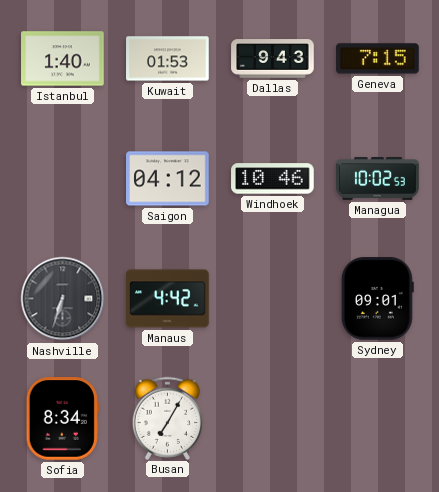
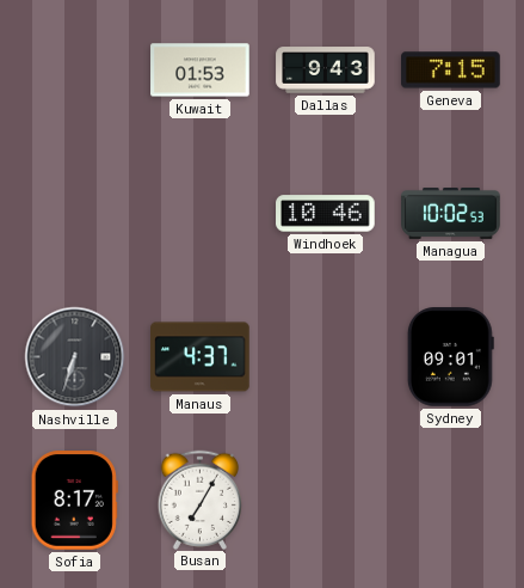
Istanbul: 1:40 -> none (63, 59)
Saigon: 04:12 -> none (168, 179)
Manaus: 4:42 -> 4:37 (201, 357)
Sofia: 8:34 -> 8:17 (74, 501)
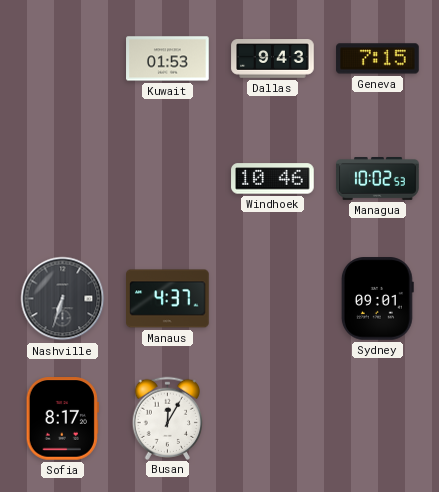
Busan: 7:05 -> 12:05 (168, 418)
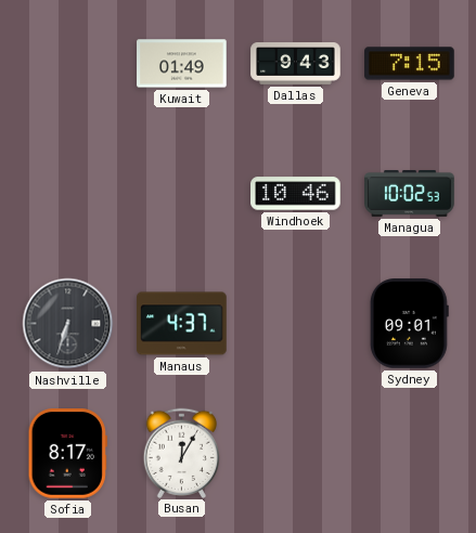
Kuwait: 01:53 -> 01:49 (182, 64)
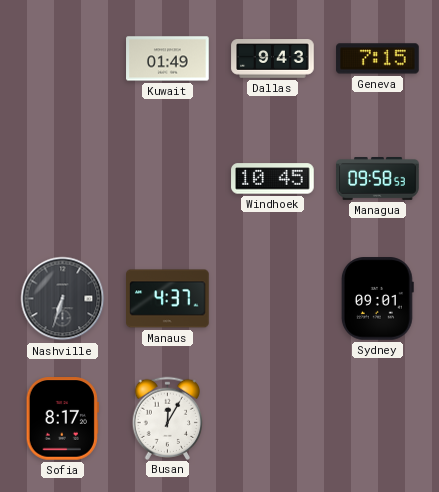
Windhoek: 10:46 -> 10:45 (273, 179)
Managua: 10:02 -> 09:58 (378, 179)
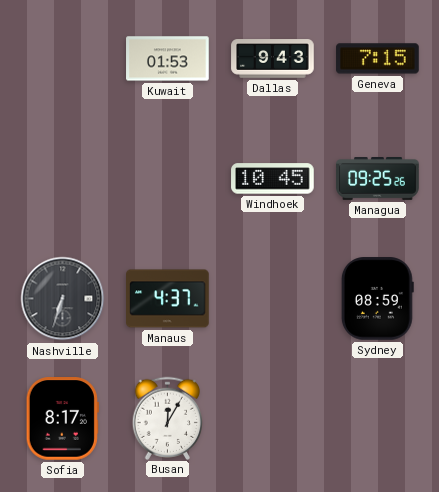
Kuwait: 01:49 -> 01:53 (168, 59)
Managua: 09:58 -> 09:25 (378, 179)
Sydney: 09:01 -> 08:59 (377, 299)
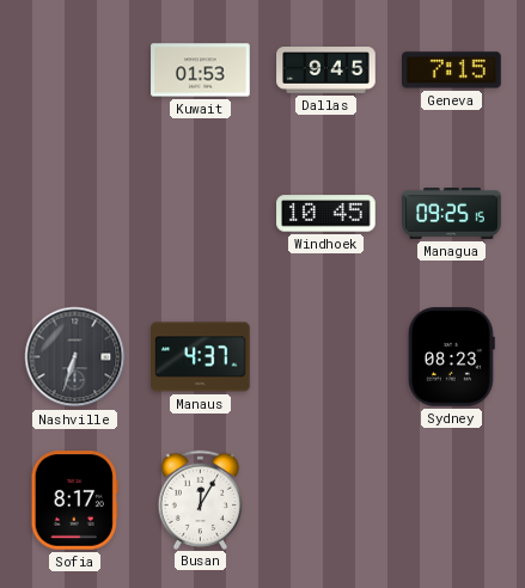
Dallas: 9:43 -> 9:45 (326, 71)
Managua: 09:25:26 -> 09:25:15 (452, 214)
Sydney: 08:59 -> 08:23 (451, 357)
